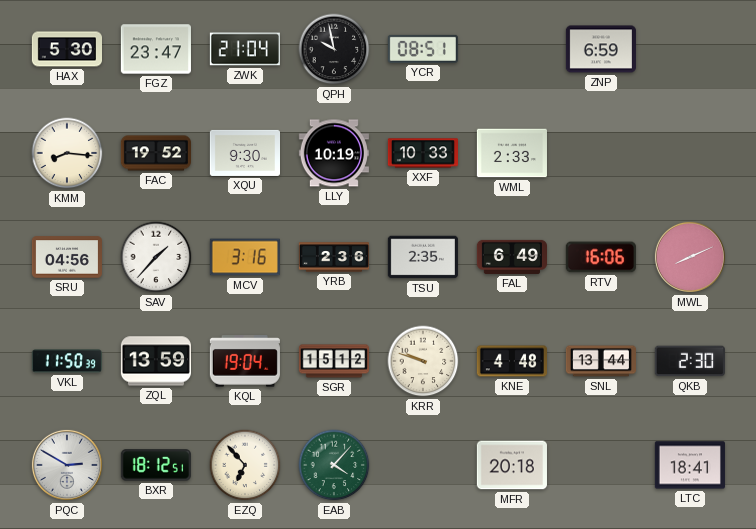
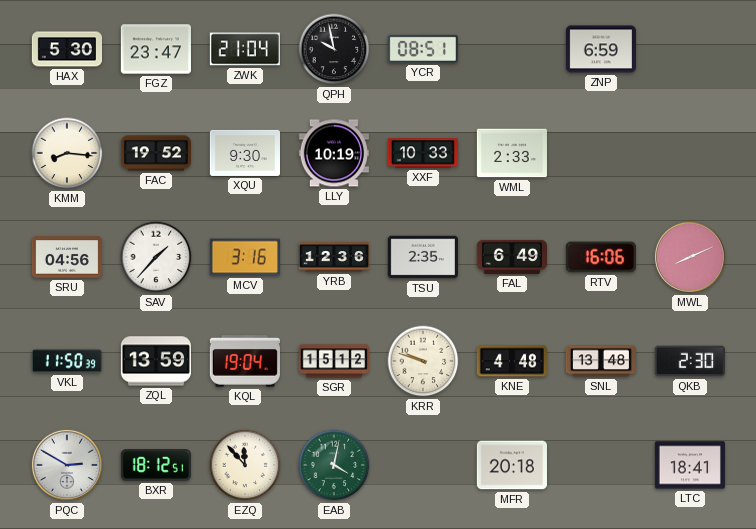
YRB: 2:36 -> 12:36 (333, 257)
SNL: 13:44 -> 13:48 (601, 361)
EZQ: 6:53 -> 11:53 (245, 465)
EAB: 4:07 -> 4:02 (334, 465)
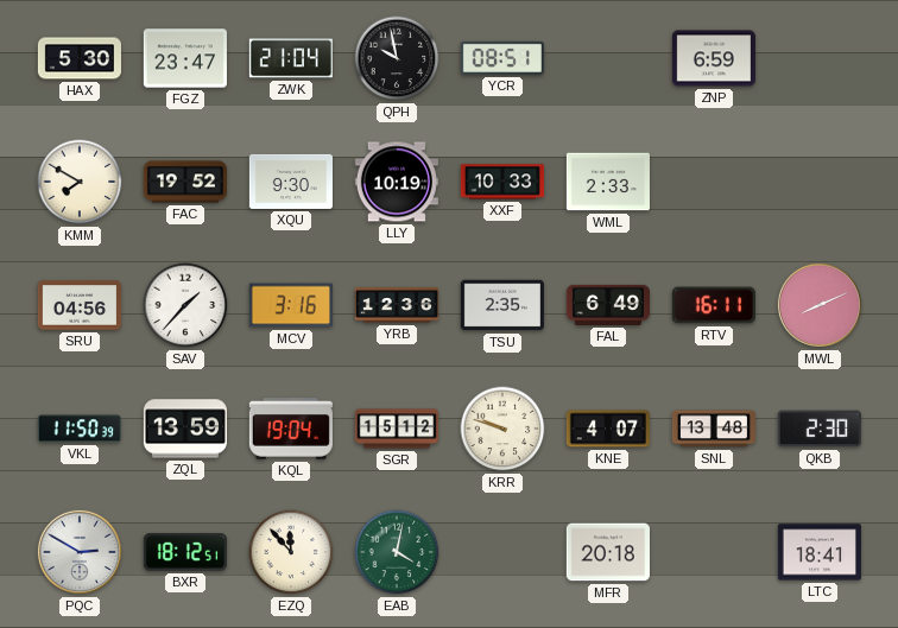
KMM: 8:16 -> 7:50 (80, 182)
RTV: 16:06 -> 16:11 (714, 305)
KNE: 4:48 -> 4:07 (608, 429)
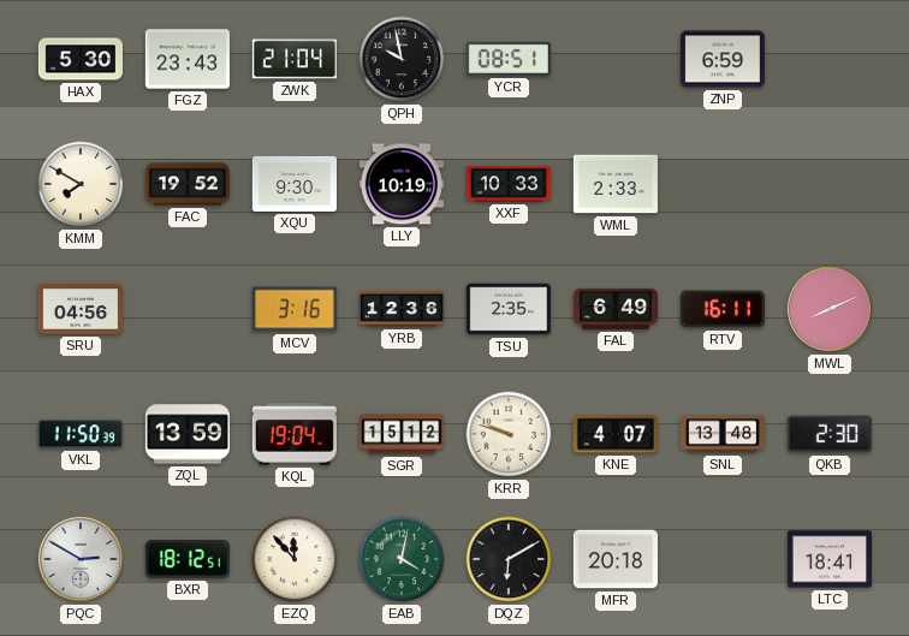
FGZ: 23:47 -> 23:43 (188, 59)
SAV: 1:37 -> none (185, 305)
DQZ: none -> 6:10 (509, 559)
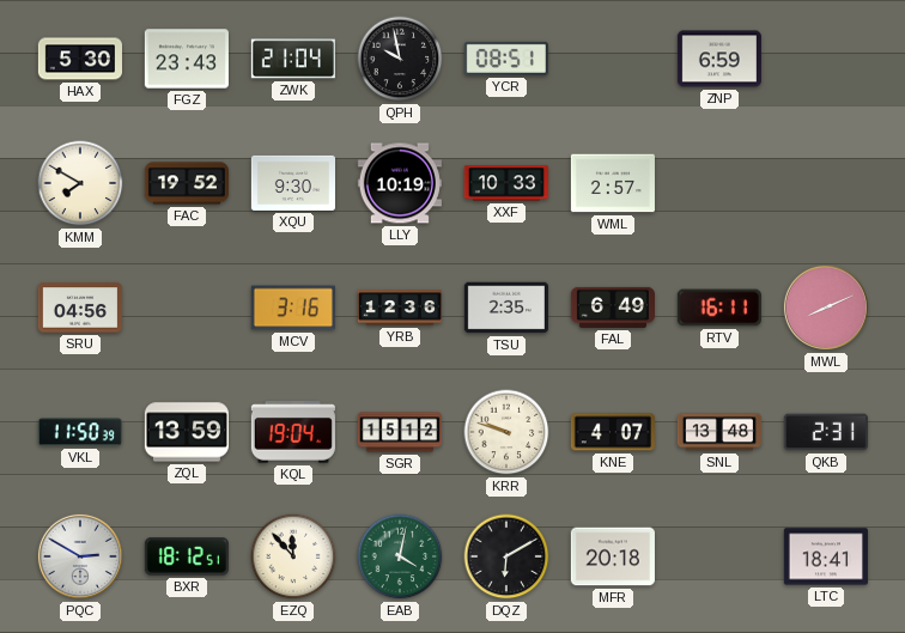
WML: 2:33 -> 2:57 (613, 183)
QKB: 2:30 -> 2:31 (826, 432)
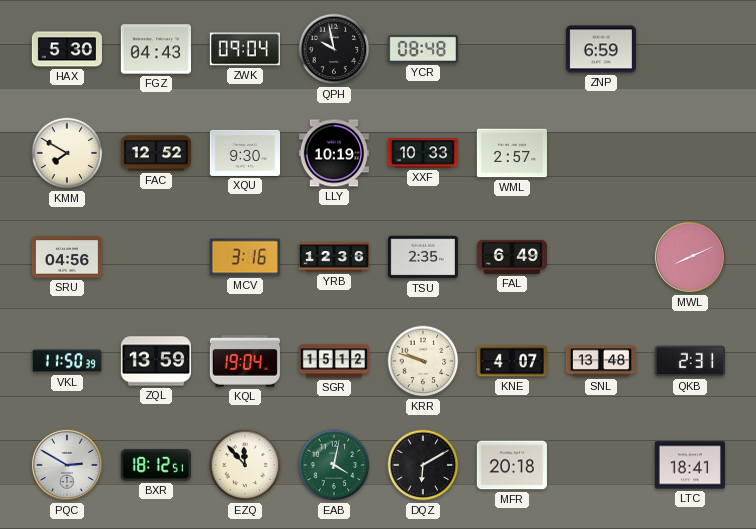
FGZ: 23:43 -> 04:43 (156, 49)
ZWK: 21:04 -> 09:04 (245, 49)
YCR: 08:51 -> 08:48 (423, 49)
FAC: 19:52 -> 12:52 (155, 153)
RTV: 16:11 -> none (719, 308)
